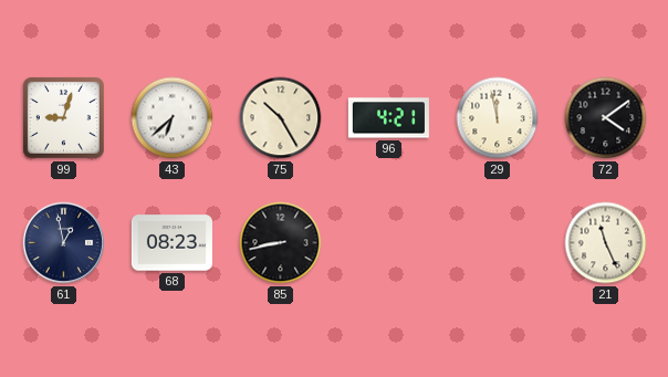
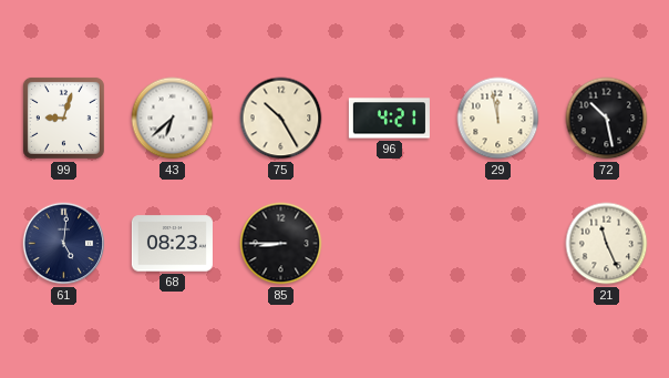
72: 4:09 -> 10:28 (607, 119)
61: 12:58 -> 5:01 (64, 244)
85: 8:43 -> 8:45 (281, 244)
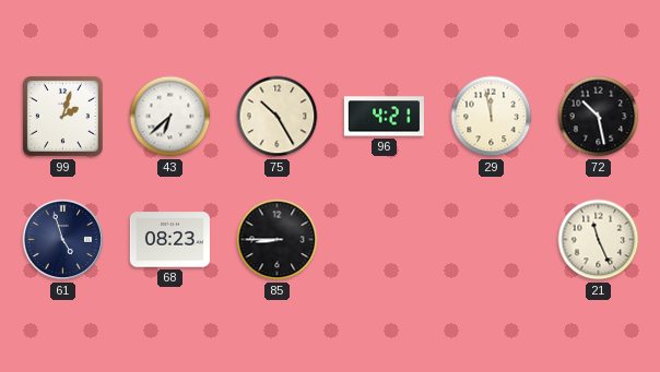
99: 9:03 -> 2:03 (62, 116)
61: 5:01 -> 4:57 (63, 240)
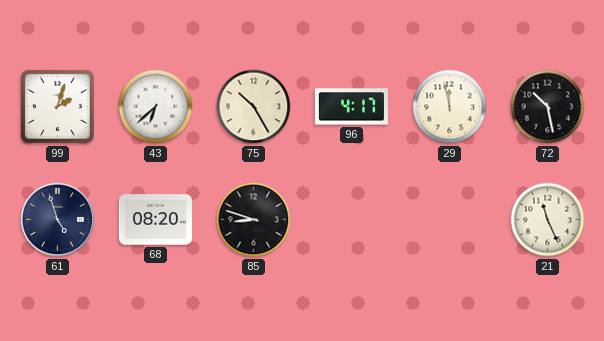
96: 4:21 -> 4:17 (351, 107)
68: 08:23 -> 08:20 (155, 220)
85: 8:45 -> 8:48 (254, 220)
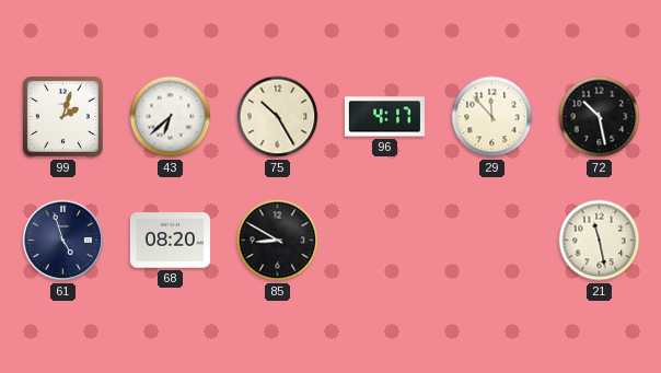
29: 11:58 -> 11:53 (492, 117)
85: 8:48 -> 8:50 (278, 241)
21: 11:26 -> 11:28 (600, 241)
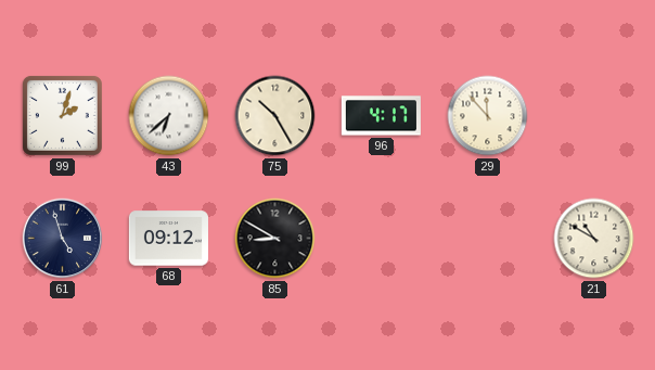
72: 10:28 -> none (600, 117)
68: 08:20 -> 09:12 (168, 239)
21: 11:28 -> 10:50 (594, 239)
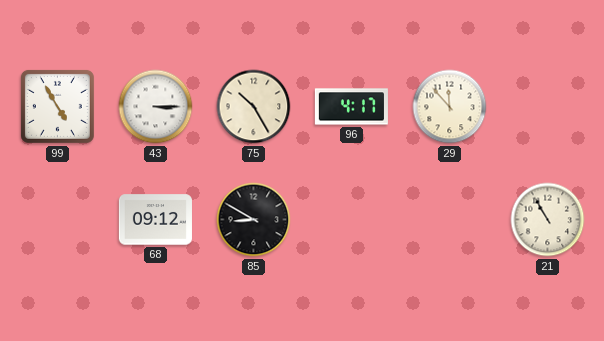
99: 2:03 -> 4:55 (57, 106)
43: 6:38 -> 3:15 (156, 107)
61: 4:57 -> none (63, 239)
21: 10:50 -> 10:55 (548, 220)
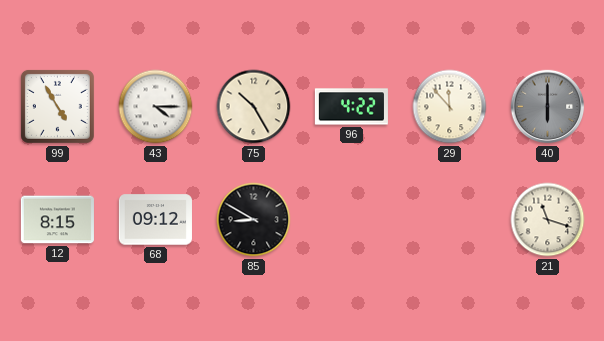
43: 3:15 -> 4:15 (156, 107)
96: 4:17 -> 4:22 (351, 107)
40: none -> 6:00 (548, 107)
12: none -> 8:15 (57, 220)
21: 10:55 -> 11:18 (548, 220)
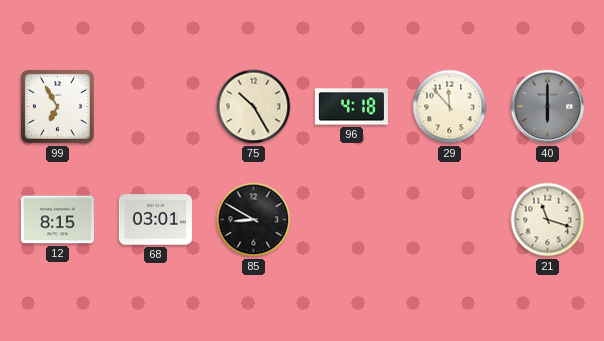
99: 4:55 -> 6:55 (57, 106)
43: 4:15 -> none (156, 107)
96: 4:22 -> 4:18 (351, 107)
68: 09:12 -> 03:01 (155, 220)
